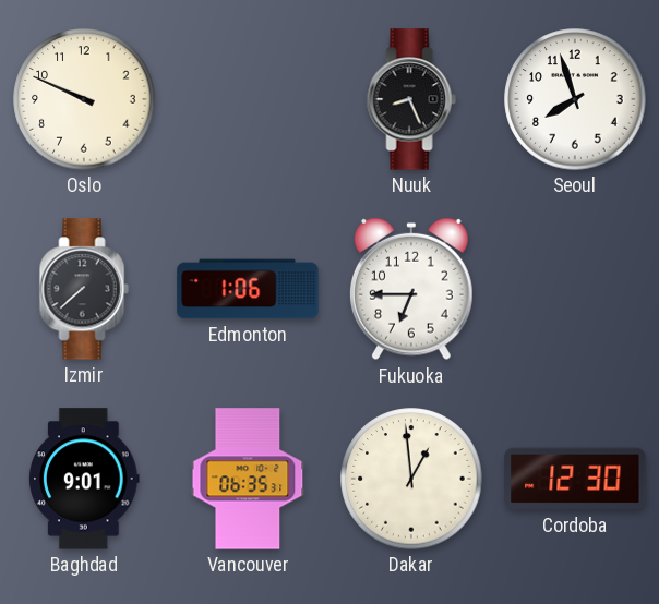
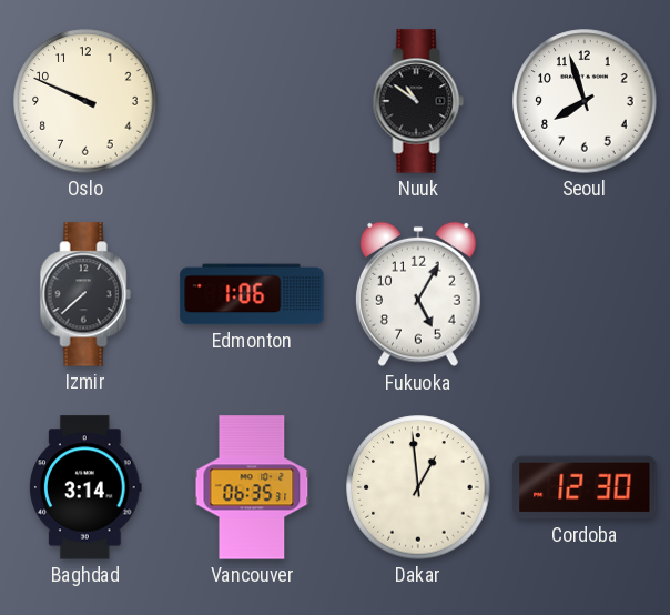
Nuuk: 8:26 -> 10:51 (418, 101)
Fukuoka: 6:45 -> 5:05 (419, 294)
Baghdad: 9:01 -> 3:14 (87, 487)
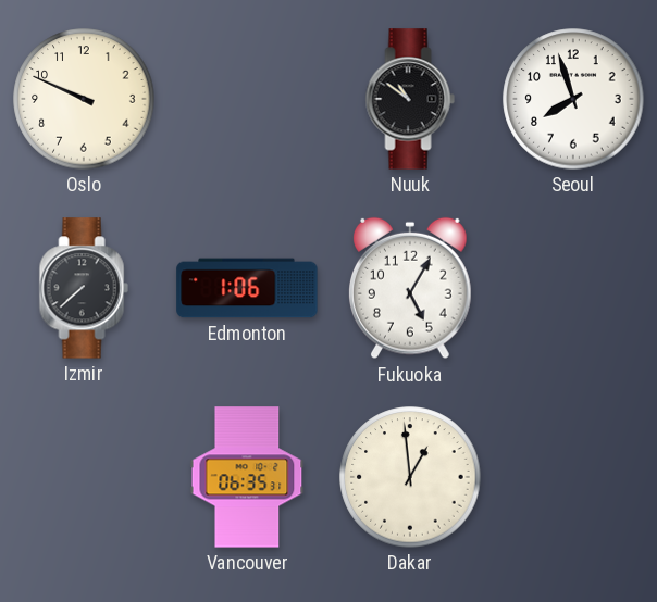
Baghdad: 3:14 -> none (87, 487)
Cordoba: 12:30 -> none (585, 487)
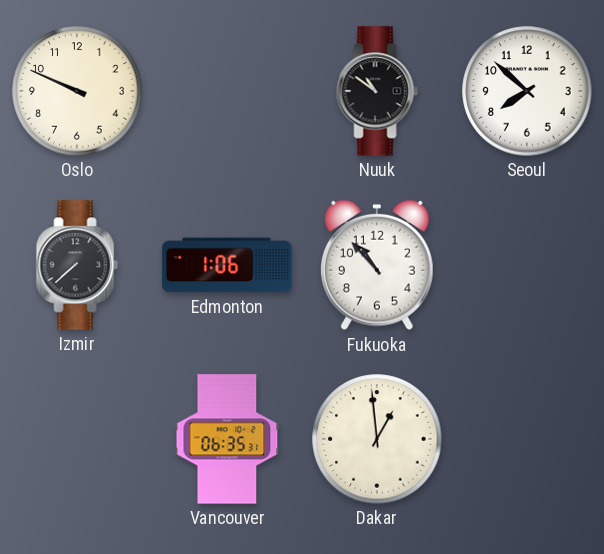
Seoul: 7:57 -> 7:52 (527, 91)
Fukuoka: 5:05 -> 10:53 (378, 265)
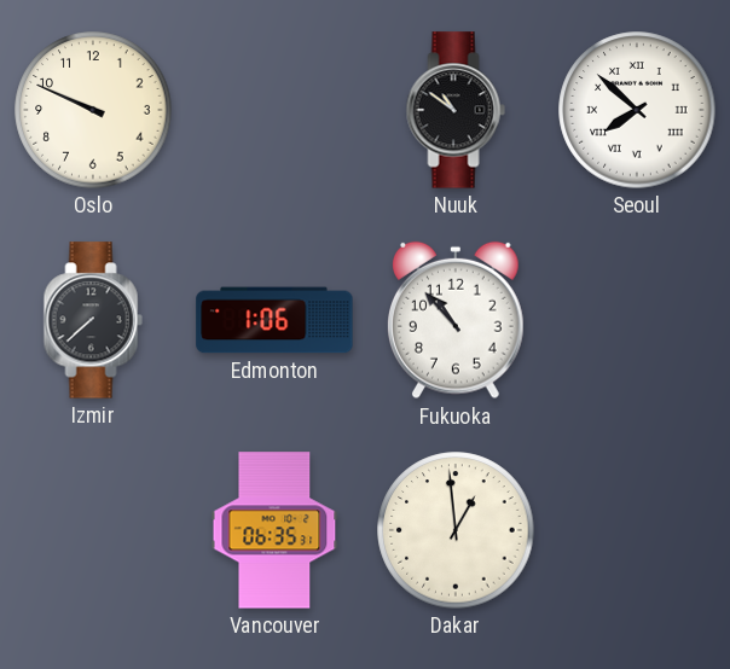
Seoul numerals: Arabic -> Roman (637, 110)
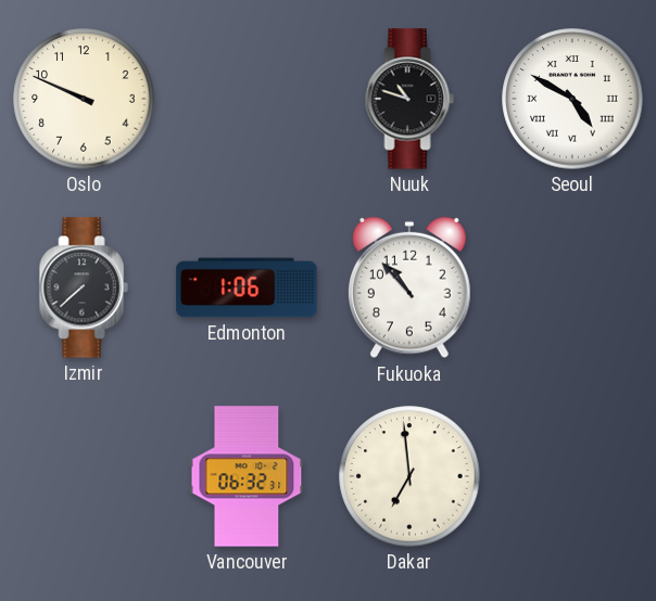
Nuuk: 10:51 -> 10:48 (409, 99)
Seoul: 7:52 -> 4:50 (572, 99)
Vancouver: 06:35 -> 06:32 (247, 476)
Dakar: 12:59 -> 6:59 (409, 476)
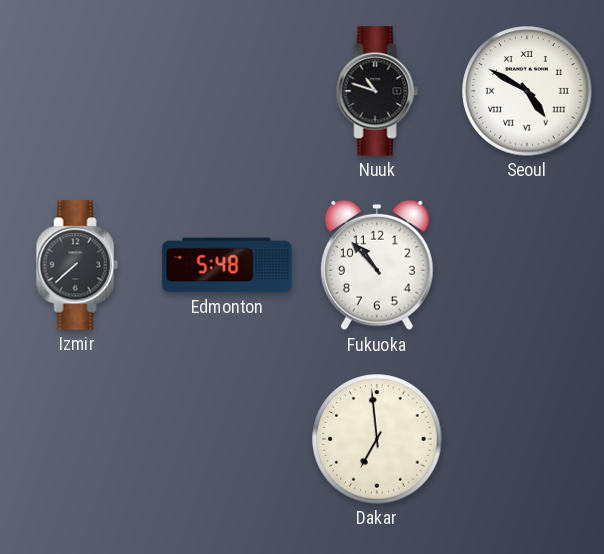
Oslo: 9:49 -> none (84, 99)
Edmonton: 1:06 -> 5:48 (227, 265)
Vancouver: 06:32 -> none (247, 476)
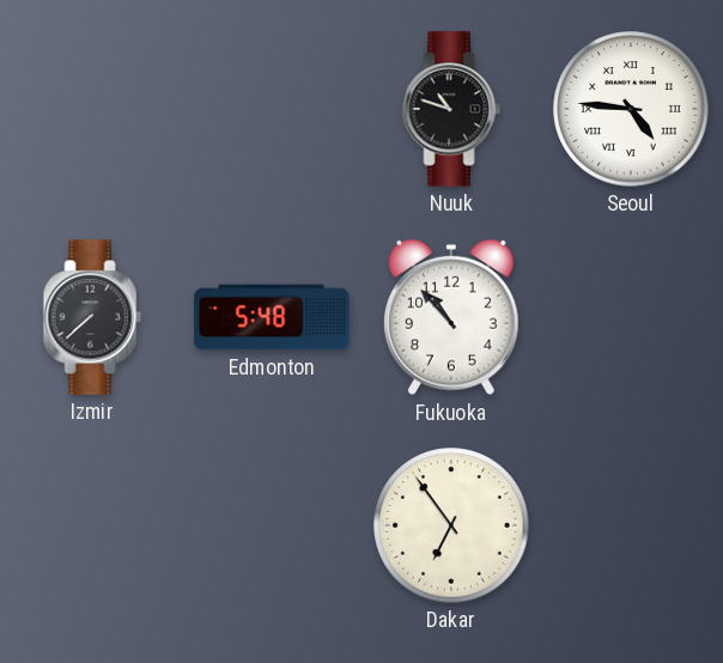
Seoul: 4:50 -> 4:46 (631, 109)
Dakar: 6:59 -> 6:54 (451, 525)
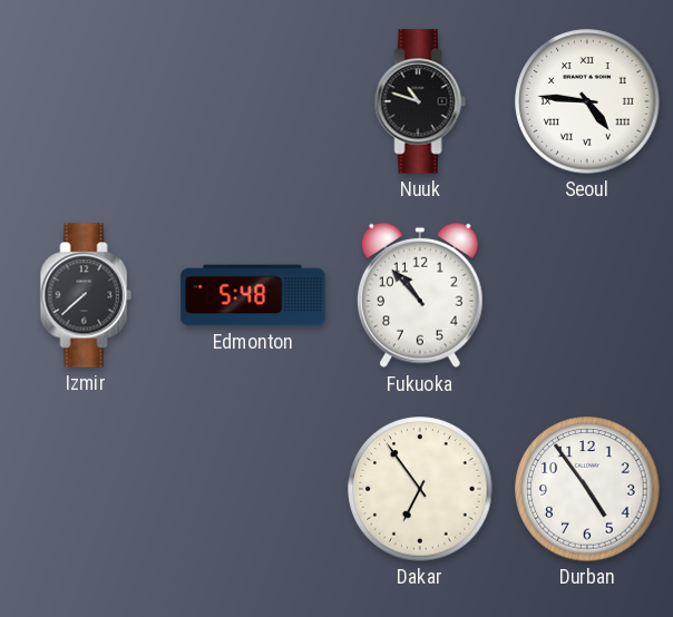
Durban: none -> 4:54 (587, 489)
